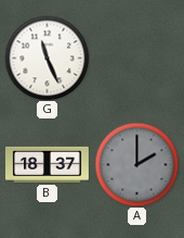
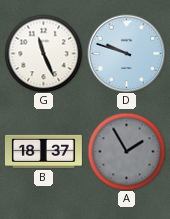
D: none -> 9:48 (126, 53)
A: 2:00 -> 1:55 (126, 151)
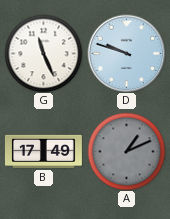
B: 18:37 -> 17:49 (43, 151)
A: 1:55 -> 1:11 (126, 151)
